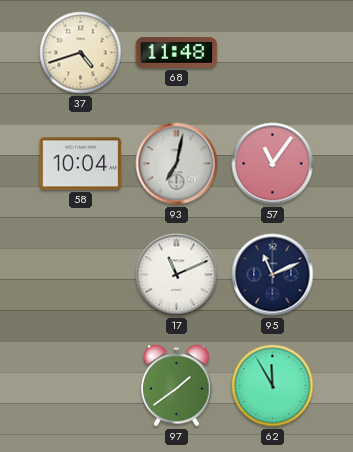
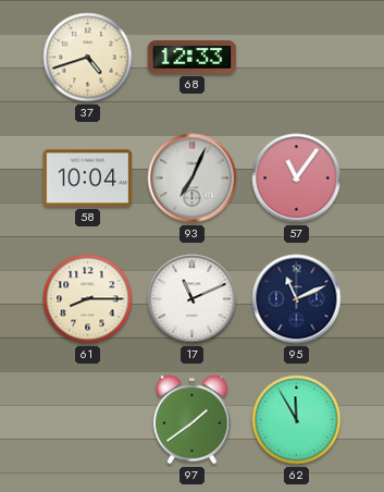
68: 11:48 -> 12:33 (193, 58)
93: 7:02 -> 7:04 (193, 179)
61: none -> 8:15 (88, 299)
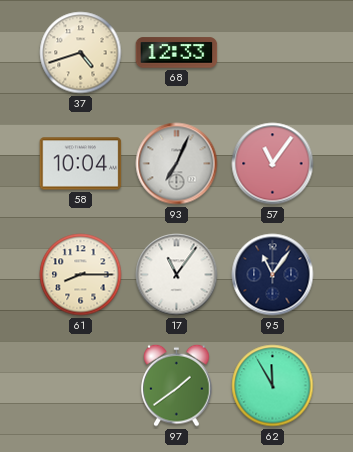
17: 11:11 -> 11:06 (177, 275)
95: 11:11 -> 11:06 (273, 275)
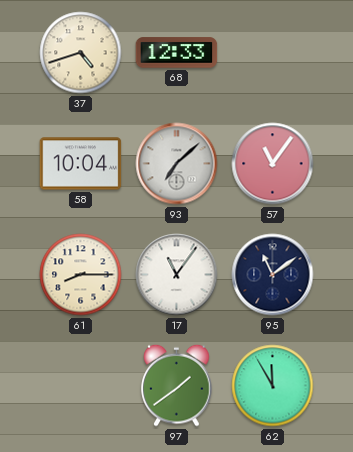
93: 7:04 -> 7:08 (177, 164)
95: 11:06 -> 11:09 (273, 275)
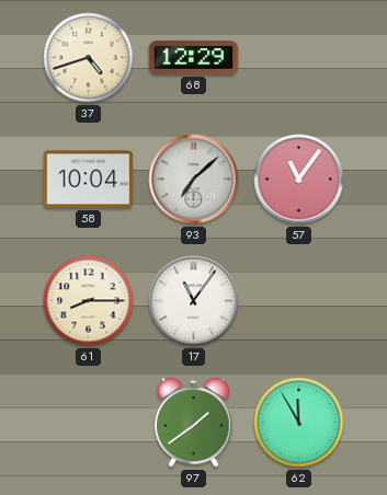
68: 12:33 -> 12:29 (194, 58)
95: 11:09 -> none (273, 275)
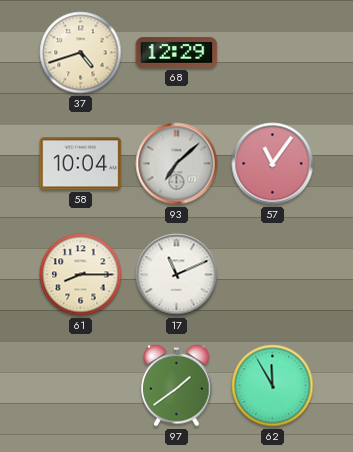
17: 11:06 -> 11:11 (177, 275)
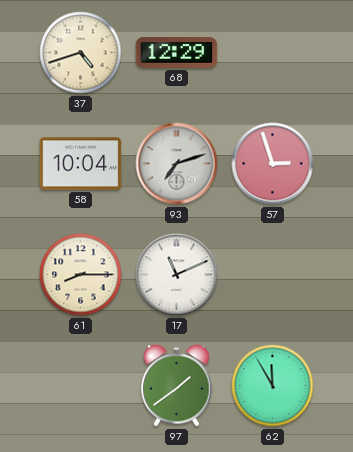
93: 7:08 -> 7:12 (177, 164)
57: 11:06 -> 2:57 (273, 164)
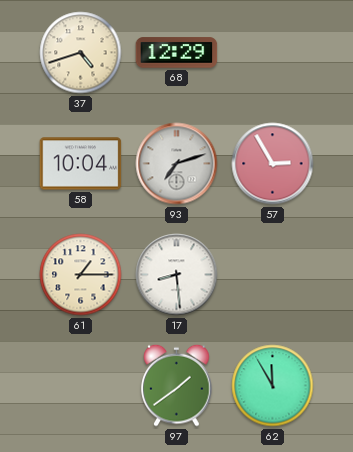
57: 2:57 -> 2:55 (273, 164)
61: 8:15 -> 1:15 (81, 275)
17: 11:11 -> 8:29 (177, 275)
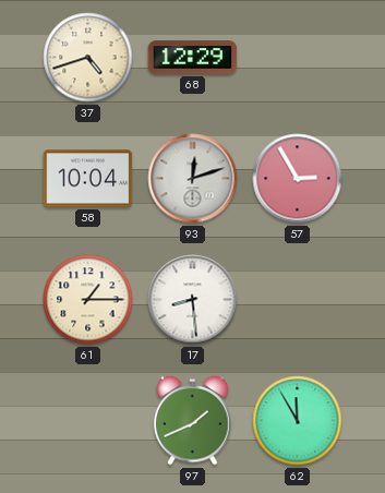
93: 7:12 -> 12:12 (193, 179)
97: 1:39 -> 1:41 (193, 420)
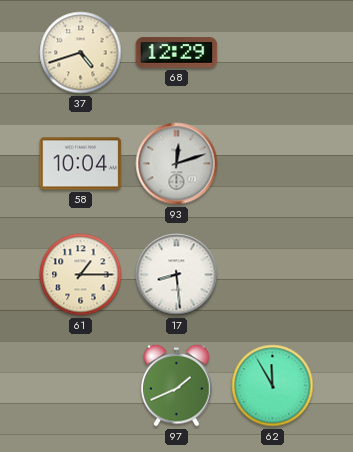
57: 2:55 -> none (298, 179)
